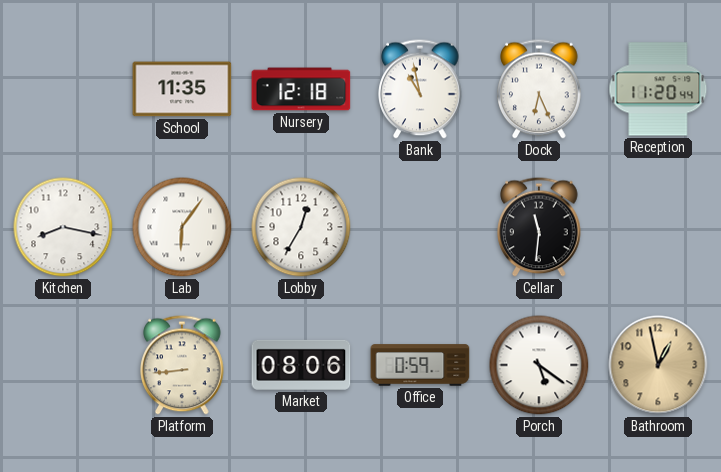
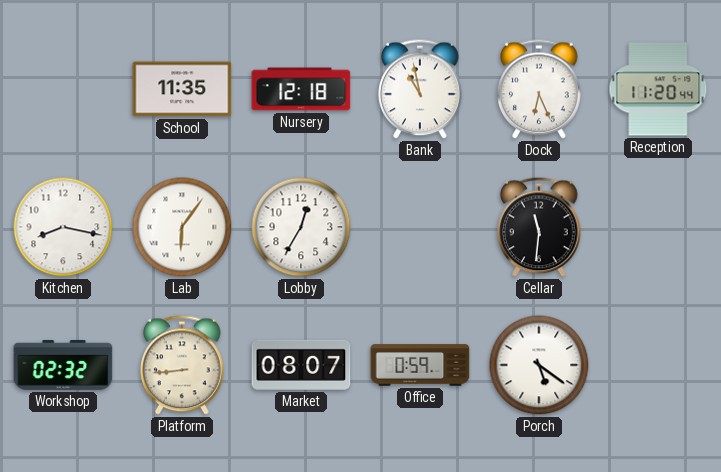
Workshop: none -> 02:32 (63, 365)
Market: 08:06 -> 08:07 (301, 365)
Bathroom: 12:58 -> none (658, 365)
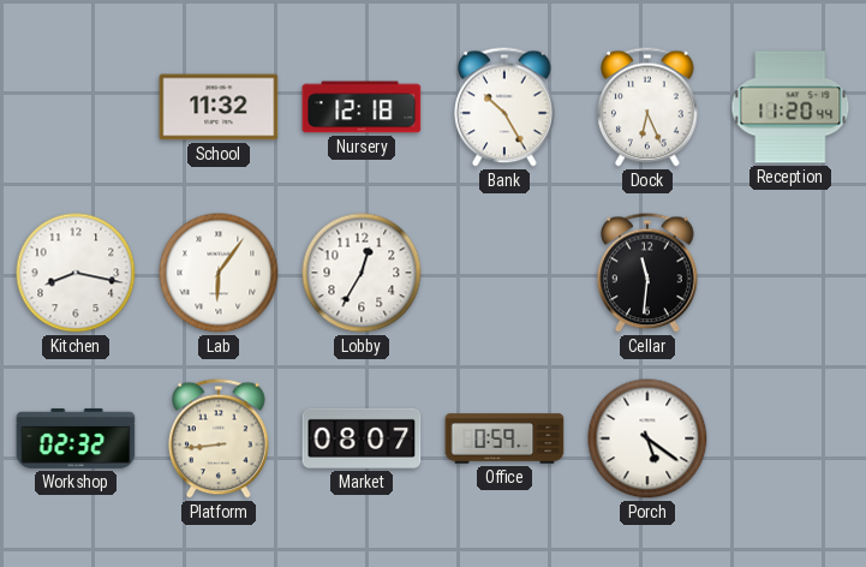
School: 11:35 -> 11:32 (219, 107)
Bank: 10:58 -> 10:25 (504, 107)
